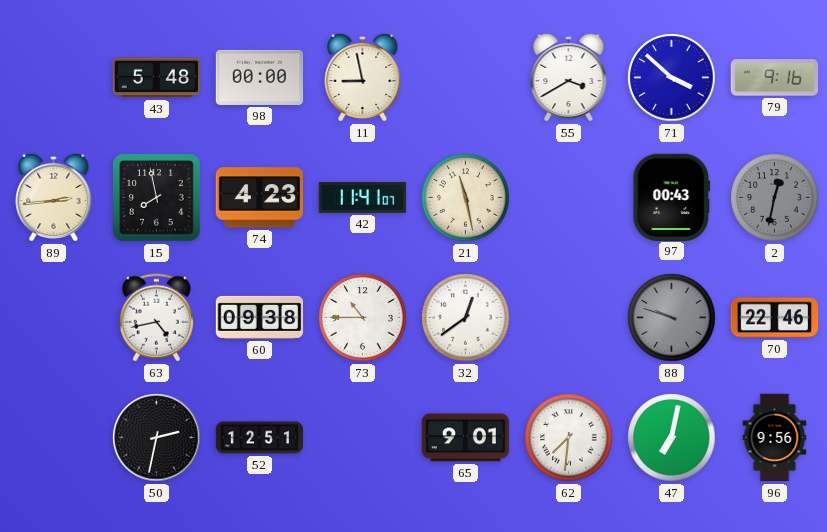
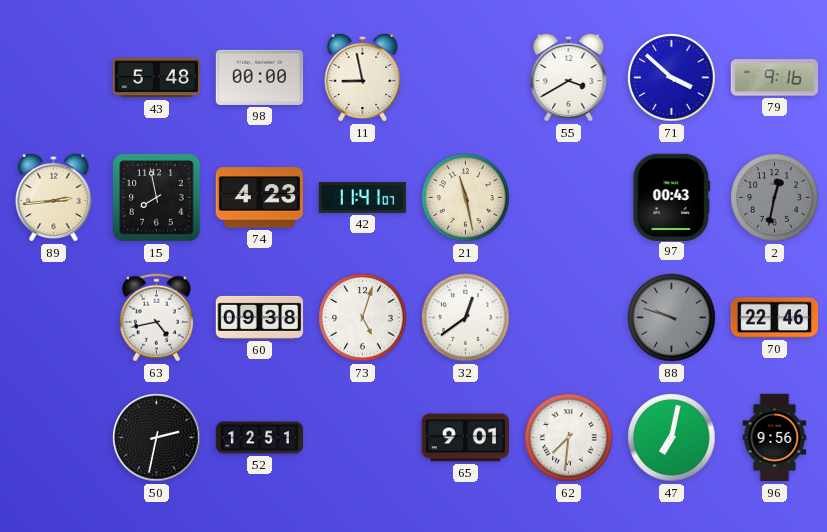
73: 10:45 -> 5:03 (363, 318)
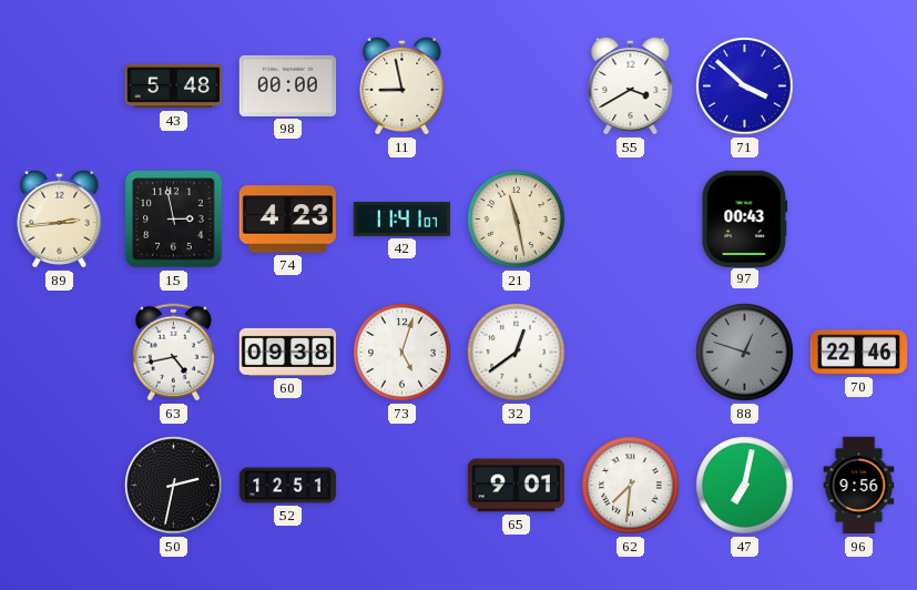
79: 9:16 -> none (775, 78)
15: 7:58 -> 2:58 (174, 220)
2: 12:32 -> none (775, 198)
88: 9:48 -> 12:48 (745, 353)
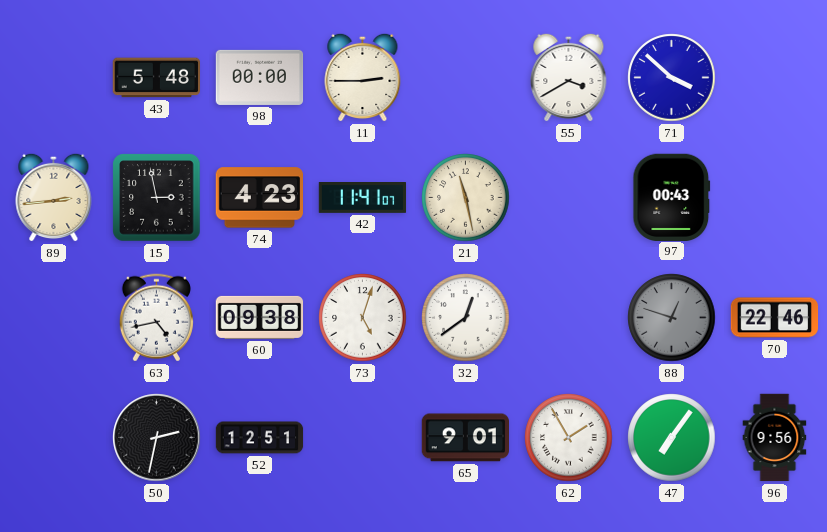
11: 8:58 -> 2:45 (363, 77)
62: 7:31 -> 1:55 (569, 438)
47: 7:02 -> 7:06 (672, 438)
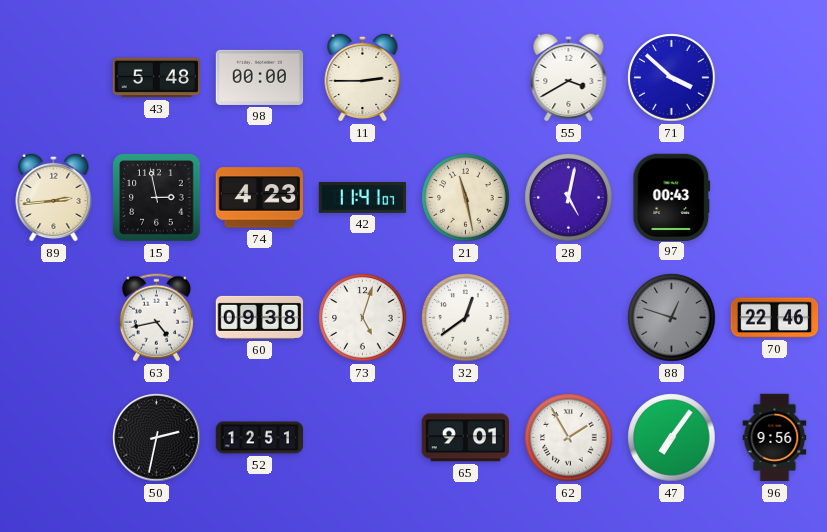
28: none -> 5:02 (569, 198)
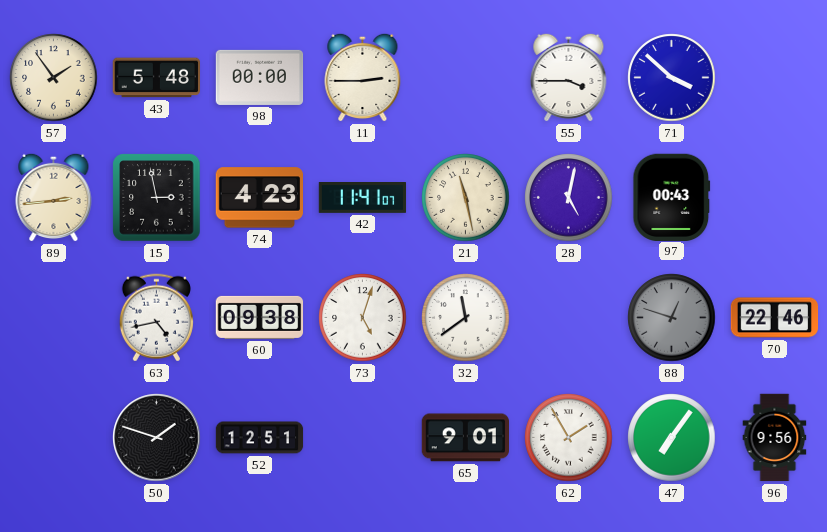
57: none -> 1:54 (54, 78)
55: 3:40 -> 3:45 (569, 77)
32: 12:39 -> 11:39 (466, 318)
50: 2:32 -> 1:48 (157, 438)
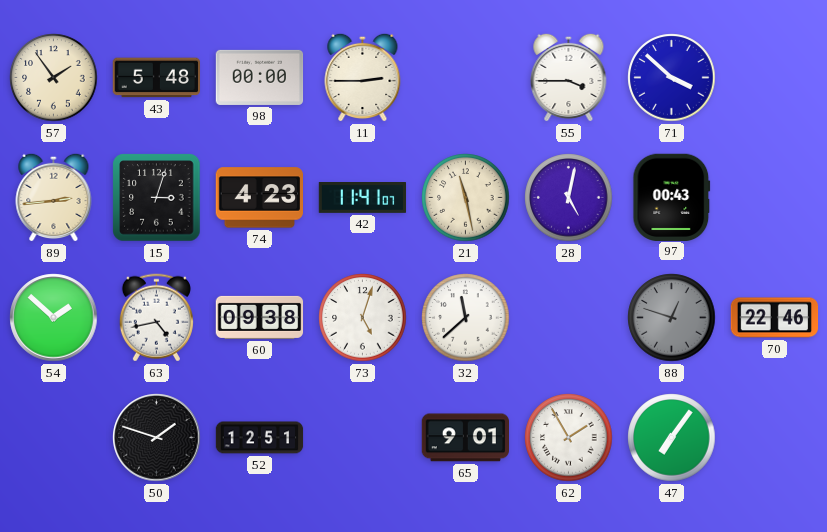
15: 2:58 -> 3:03 (157, 198)
54: none -> 1:52 (54, 318)
32: 11:39 -> 11:38 (466, 318)
96: 9:56 -> none (775, 438)
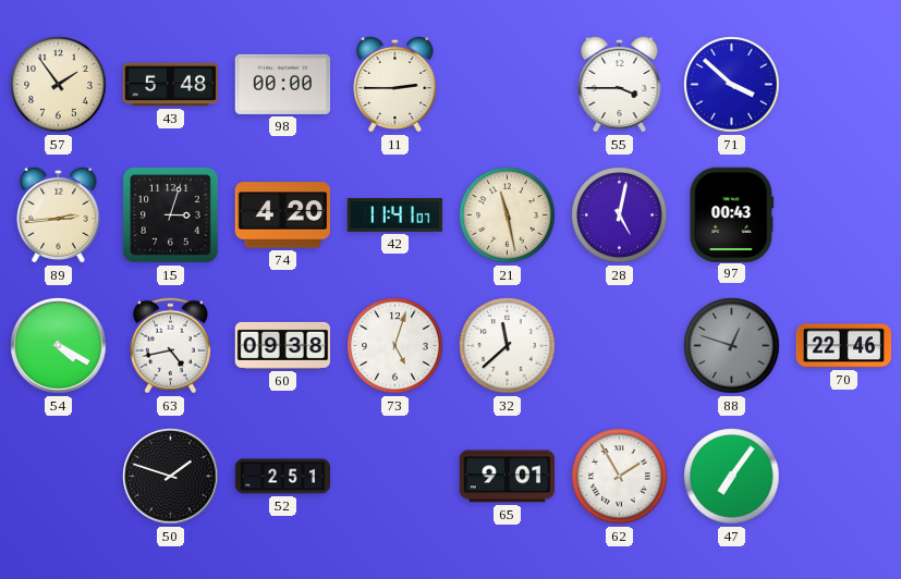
74: 4:23 -> 4:20 (282, 215)
54: 1:52 -> 4:20 (59, 346)
52: 12:51 -> 2:51 (283, 477)
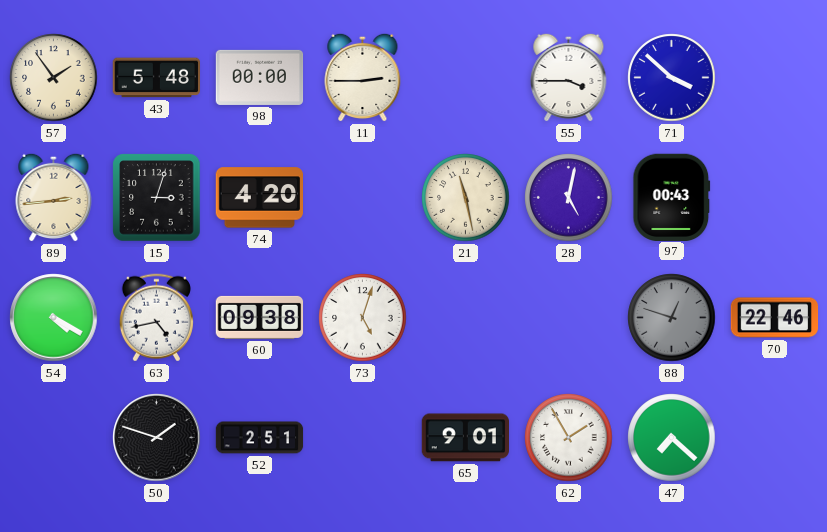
42: 11:41 -> none (395, 215)
32: 11:38 -> none (508, 346)
47: 7:06 -> 7:22 (672, 438)
